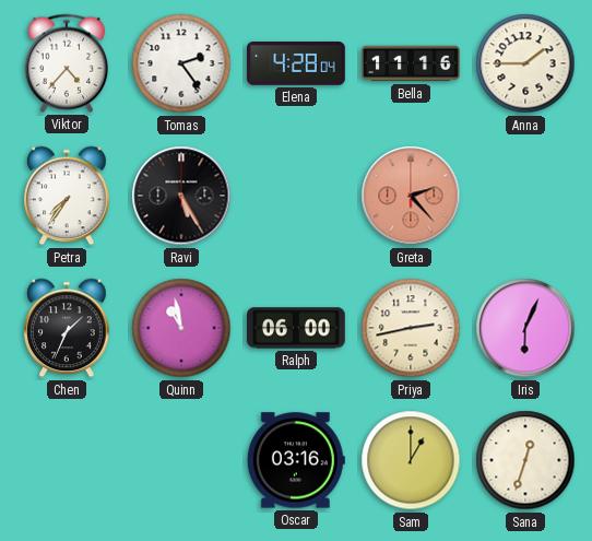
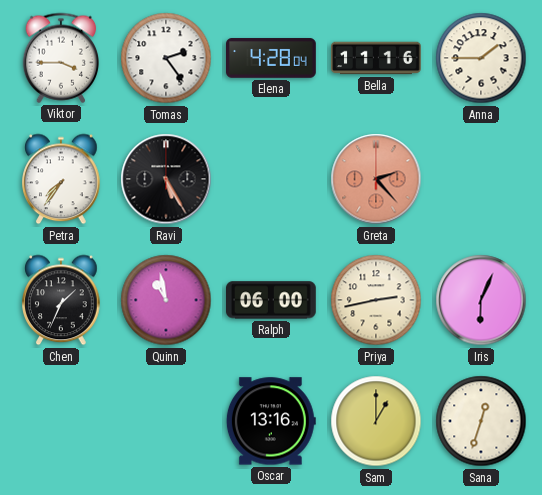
Viktor: 4:37 -> 3:45 (60, 58)
Oscar: 03:16 -> 13:16 (271, 421)
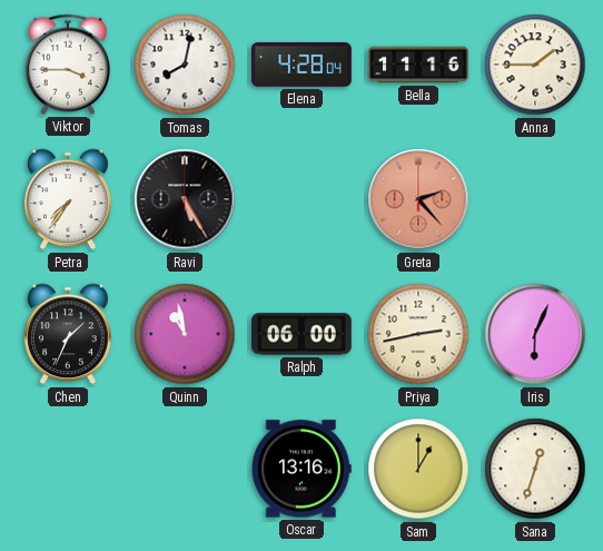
Tomas: 2:24 -> 8:02 (185, 65)
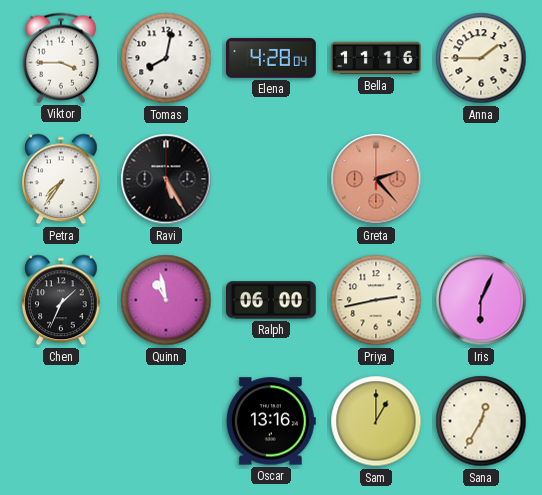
Sana: 12:33 -> 12:35 (481, 421)
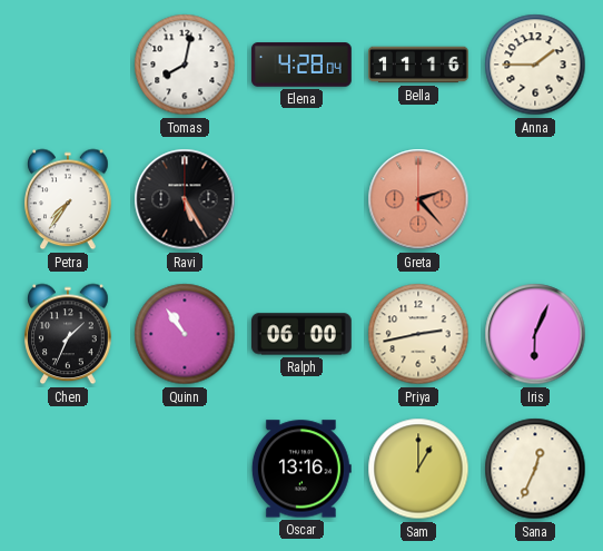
Viktor: 3:45 -> none (60, 58)
Quinn: 10:58 -> 10:54 (185, 334)
Sana: 12:35 -> 12:34 (535, 469)
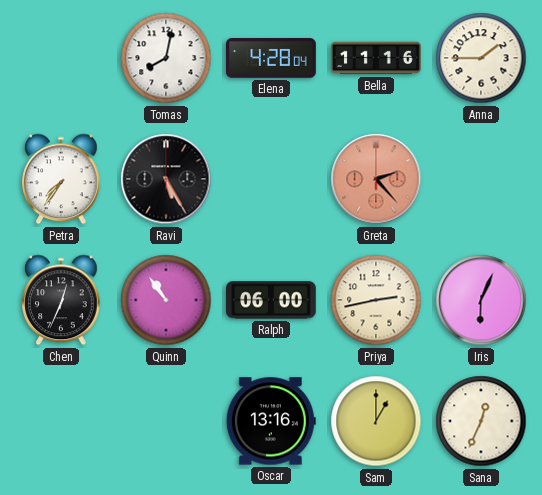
Chen: 1:34 -> 12:34 (61, 300)
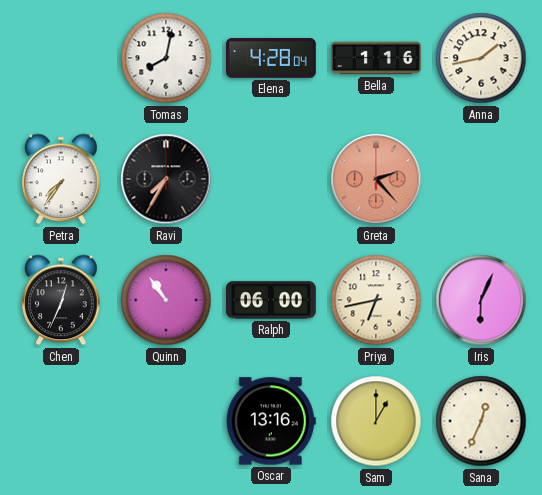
Bella: 11:16 -> 1:16 (376, 58)
Anna: 1:45 -> 1:43 (481, 58)
Ravi: 5:25 -> 7:35 (166, 179)
Priya: 2:43 -> 6:43 (376, 300)
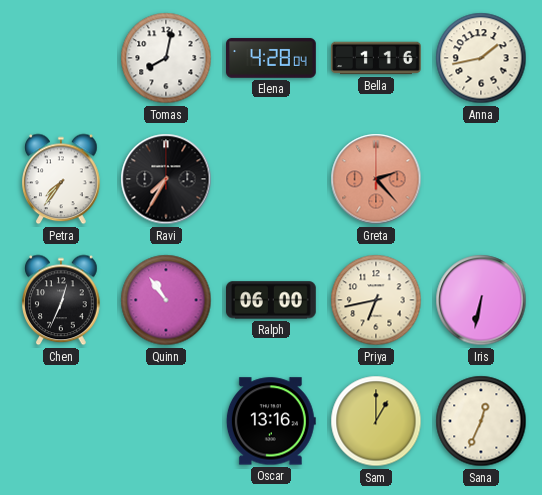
Iris: 6:04 -> 6:32 (481, 300)
